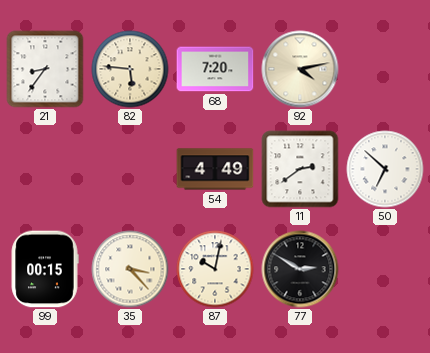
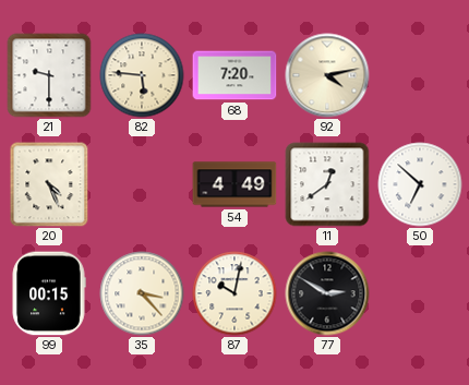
21: 8:36 -> 9:30 (49, 75)
20: none -> 4:26 (49, 184)
11: 2:39 -> 12:39 (327, 184)
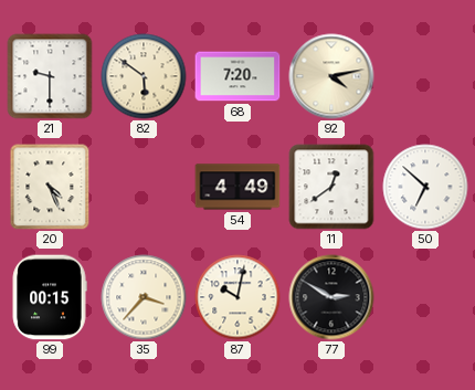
82: 5:46 -> 5:51 (144, 76)
35: 3:23 -> 3:37 (144, 297)
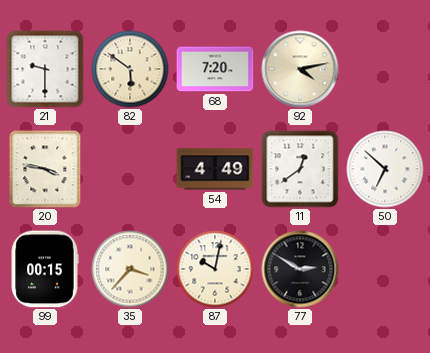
20: 4:26 -> 3:47 (45, 169)
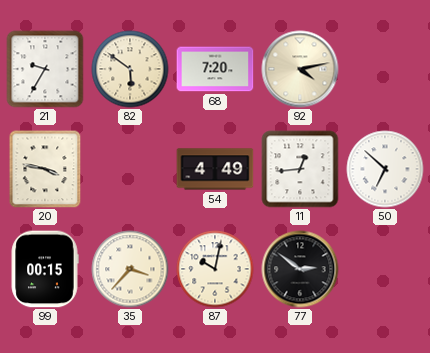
21: 9:30 -> 9:35 (45, 69)
11: 12:39 -> 12:44 (300, 169)
77: 2:50 -> 2:51 (300, 269)
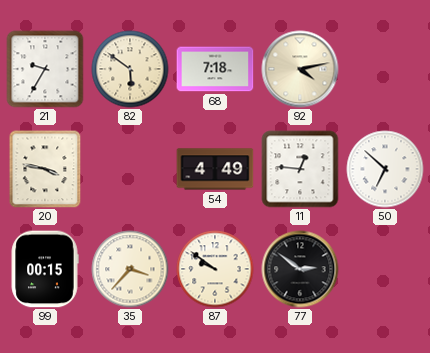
68: 7:20 -> 7:18 (215, 69)
11: 12:44 -> 12:46 (300, 169)
87: 10:02 -> 9:51 (215, 269)
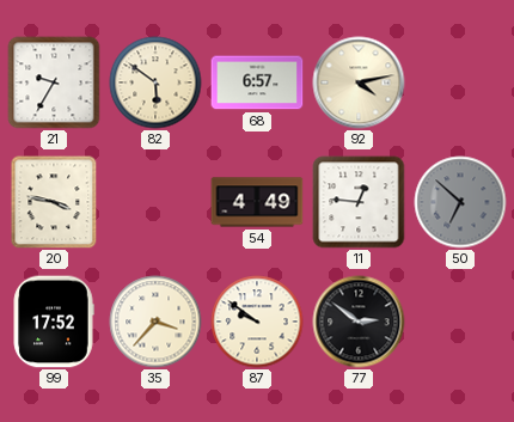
68: 7:18 -> 6:57 (257, 82)
50 dial: white -> grey (460, 202)
99: 00:15 -> 17:52 (54, 322)
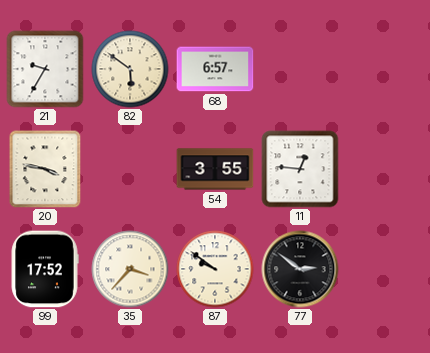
92: 4:13 -> none (359, 82)
54: 4:49 -> 3:55 (215, 169)
50: 6:52 -> none (460, 202)
